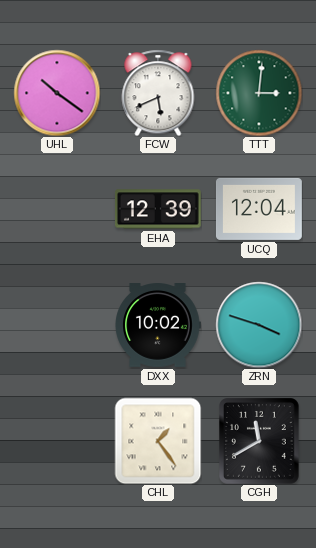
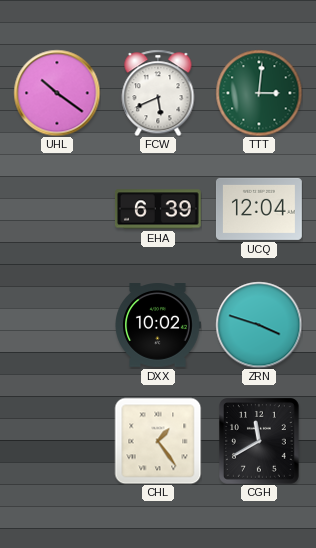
EHA: 12:39 -> 6:39 (158, 209)
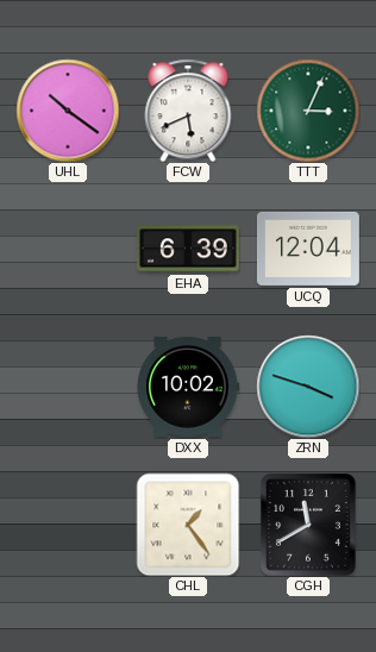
TTT: 3:01 -> 3:04 (308, 111)
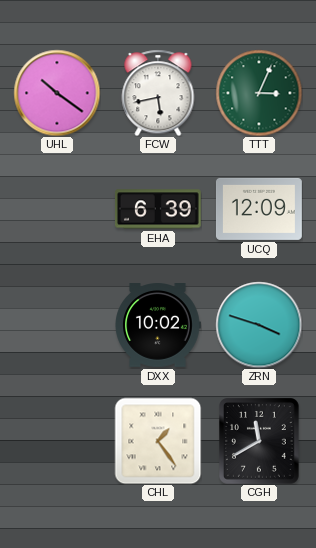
FCW: 5:41 -> 5:43 (158, 93)
UCQ: 12:04 -> 12:09 (259, 209)
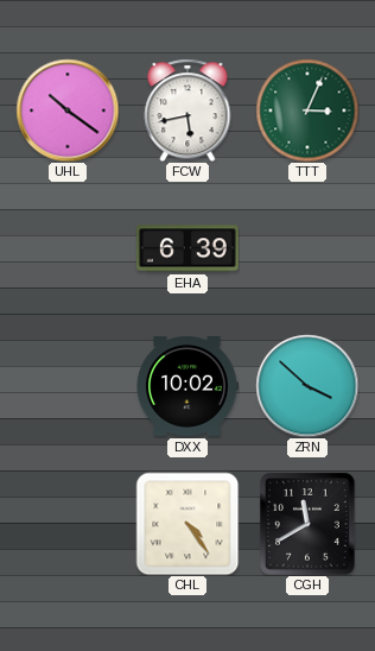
UCQ: 12:09 -> none (259, 209)
ZRN: 3:48 -> 3:52 (307, 386)
CHL: 1:24 -> 4:24 (188, 524)
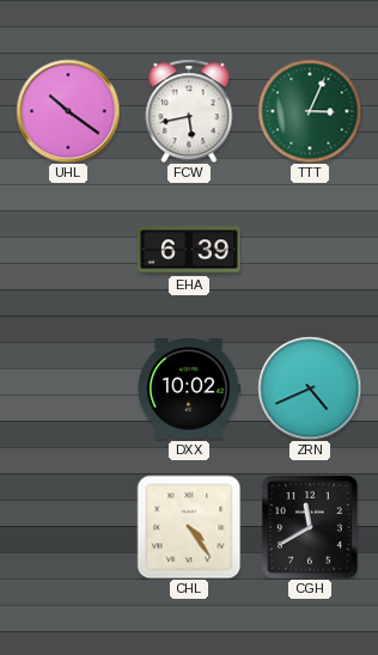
ZRN: 3:52 -> 4:41 (310, 388)
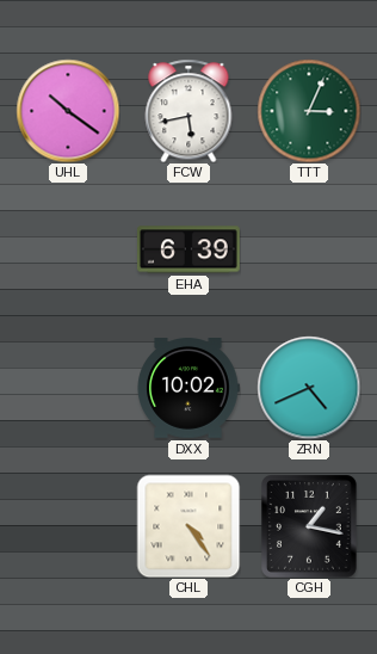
CGH: 11:40 -> 1:17 (310, 526)
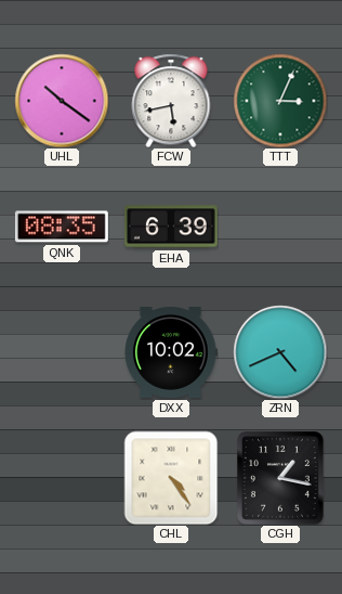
QNK: none -> 08:35 (62, 227)
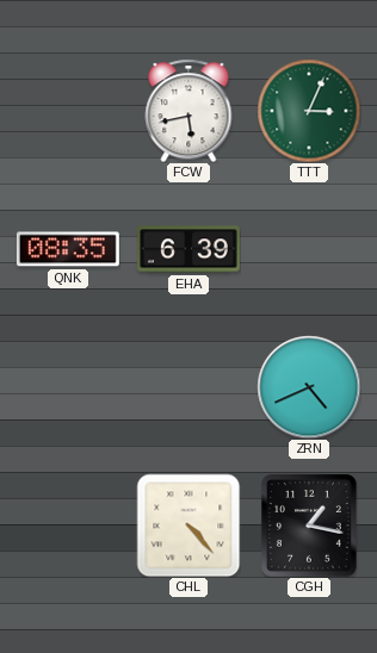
UHL: 10:21 -> none (62, 101)
DXX: 10:02 -> none (171, 353)
CHL: 4:24 -> 4:23 (188, 525)
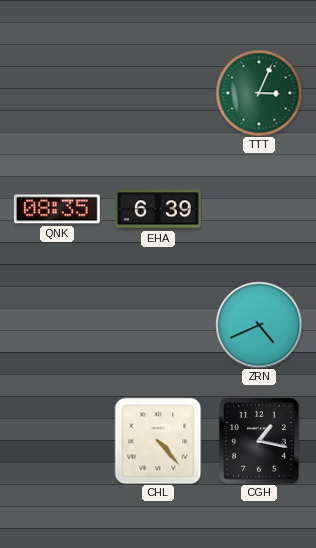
FCW: 5:43 -> none (188, 111)
